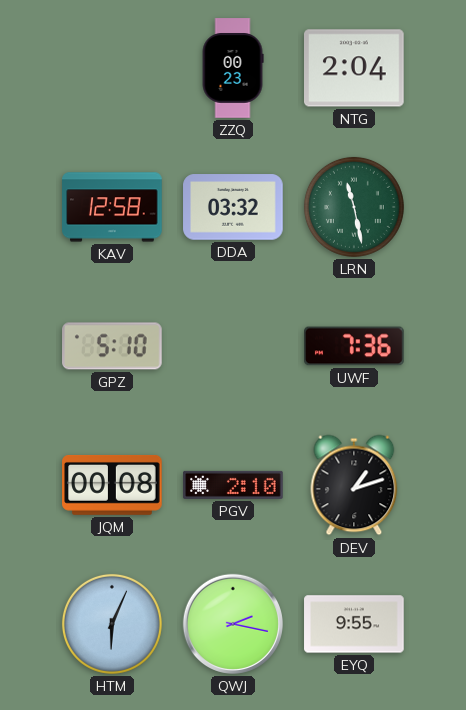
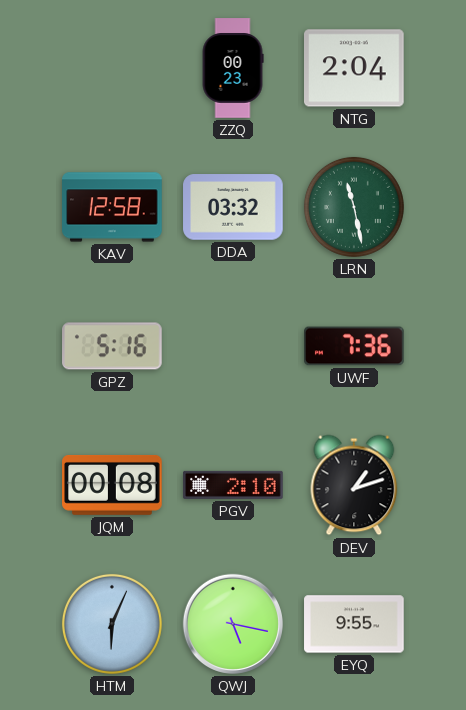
GPZ: 5:10 -> 5:16 (112, 346)
QWJ: 2:17 -> 5:17 (233, 624)
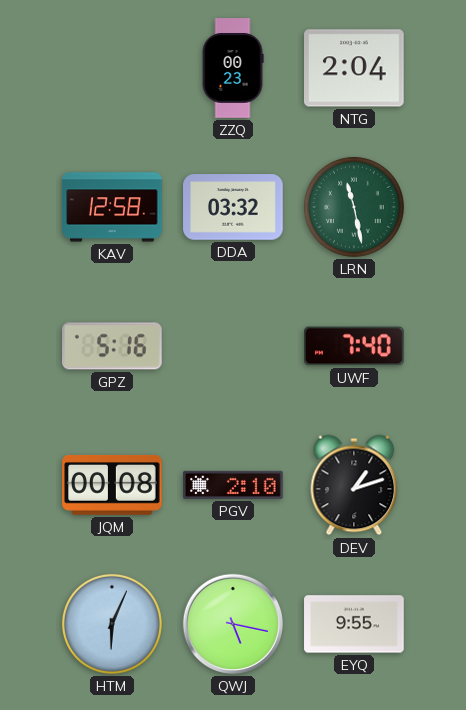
UWF: 7:36 -> 7:40 (355, 346)
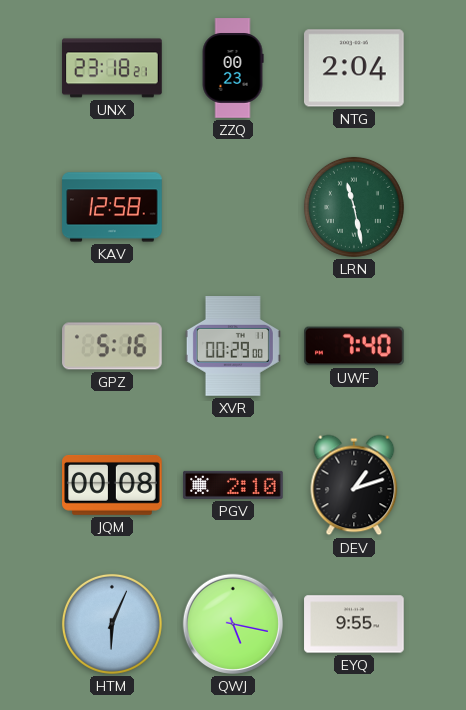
UNX: none -> 23:18 (112, 68)
DDA: 03:32 -> none (233, 207)
XVR: none -> 00:29 (233, 346)
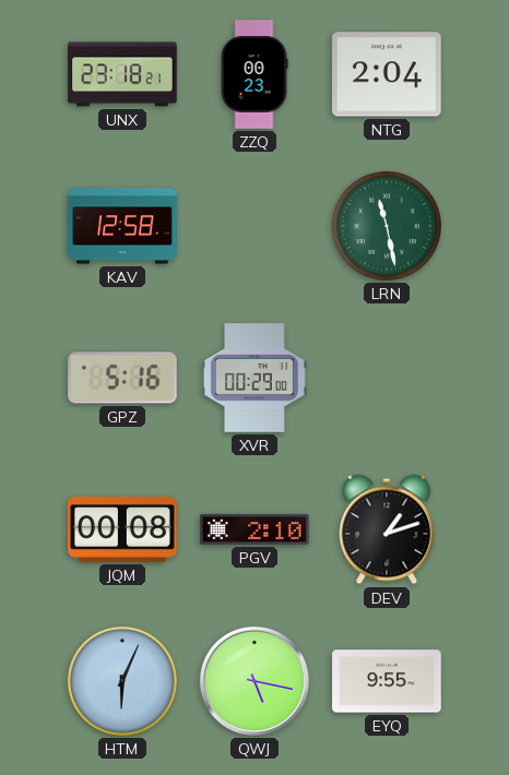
UWF: 7:40 -> none (355, 346)
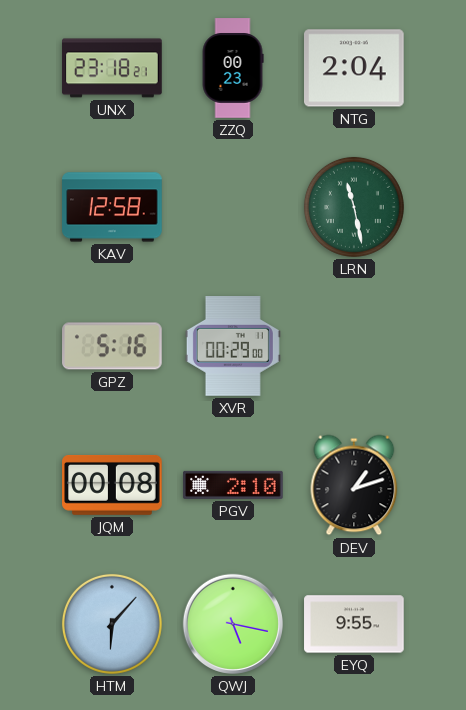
HTM: 6:04 -> 6:07 (112, 624)
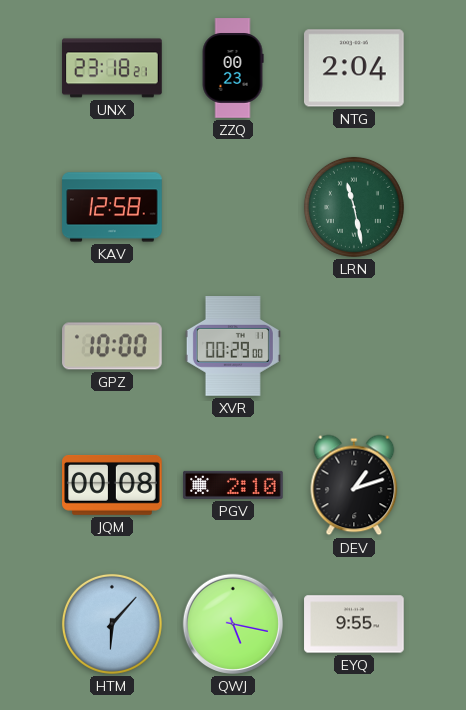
GPZ: 5:16 -> 10:00 (112, 346)
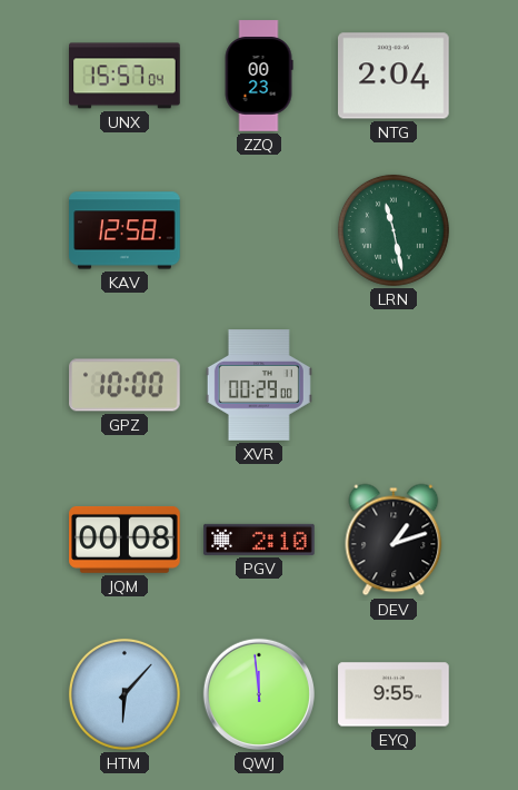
UNX: 23:18 -> 15:57 (124, 76)
QWJ: 5:17 -> 11:59 (259, 694)
